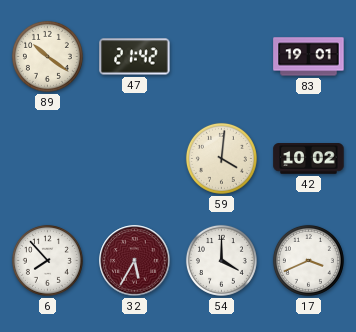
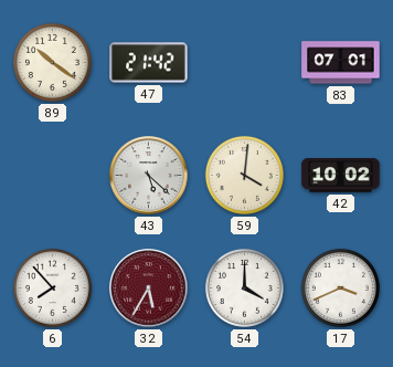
83: 19:01 -> 07:01 (341, 63)
43: none -> 5:22 (149, 176)
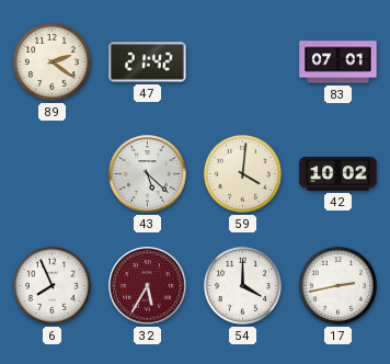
89: 10:21 -> 2:21 (51, 61)
6: 7:53 -> 7:56 (51, 285)
17: 3:41 -> 2:43 (337, 285)
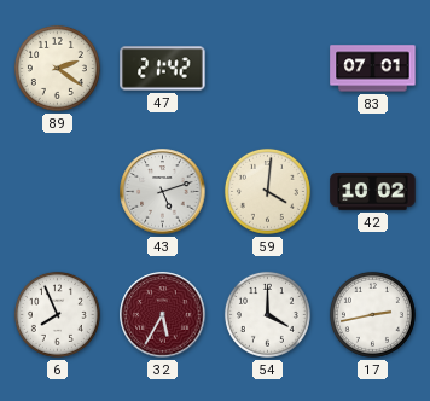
43: 5:22 -> 5:12 (163, 192)
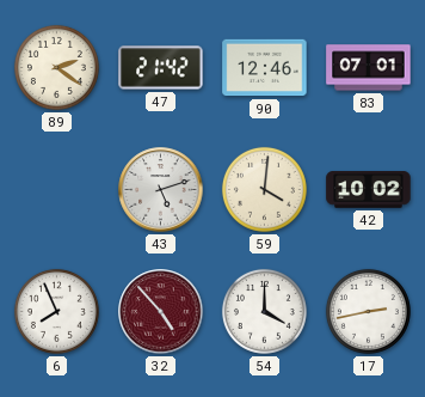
90: none -> 12:46 (265, 68)
32: 5:35 -> 4:53 (161, 312)
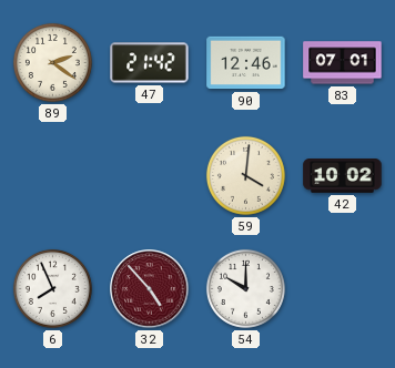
43: 5:12 -> none (161, 190)
54: 4:00 -> 10:00 (245, 288)
17: 2:43 -> none (368, 311)
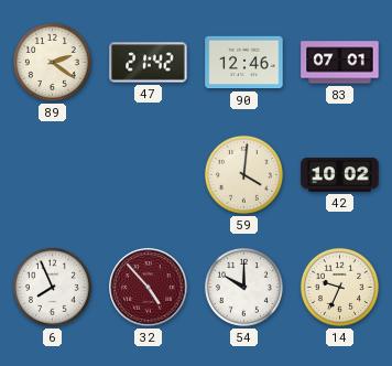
14: none -> 9:34 (339, 287)
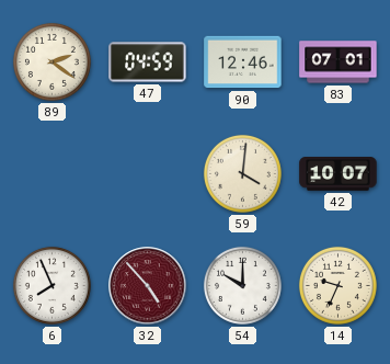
47: 21:42 -> 04:59 (148, 62)
42: 10:02 -> 10:07 (339, 174)
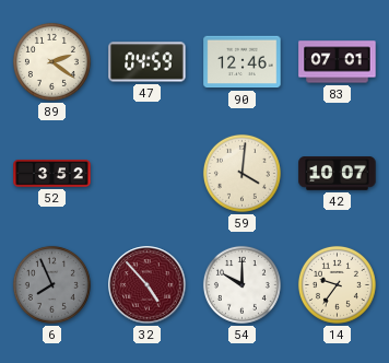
52: none -> 3:52 (52, 174)
6 dial: white -> grey (51, 284)
14: 9:34 -> 9:36 (337, 284)
